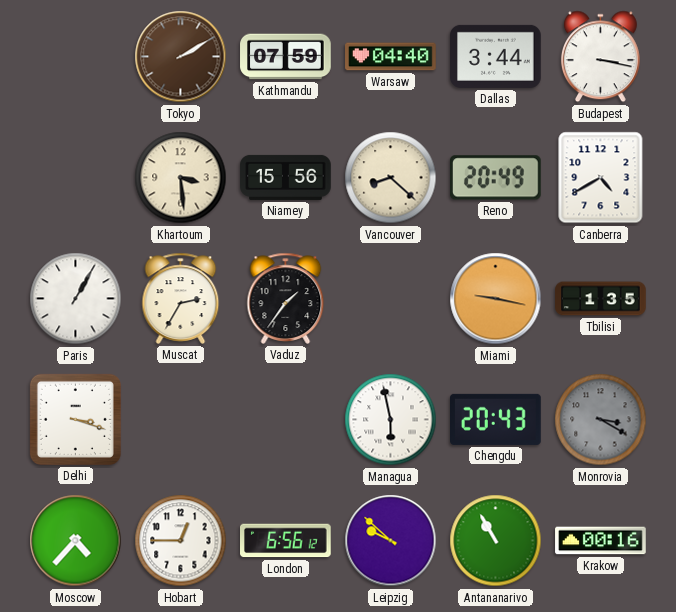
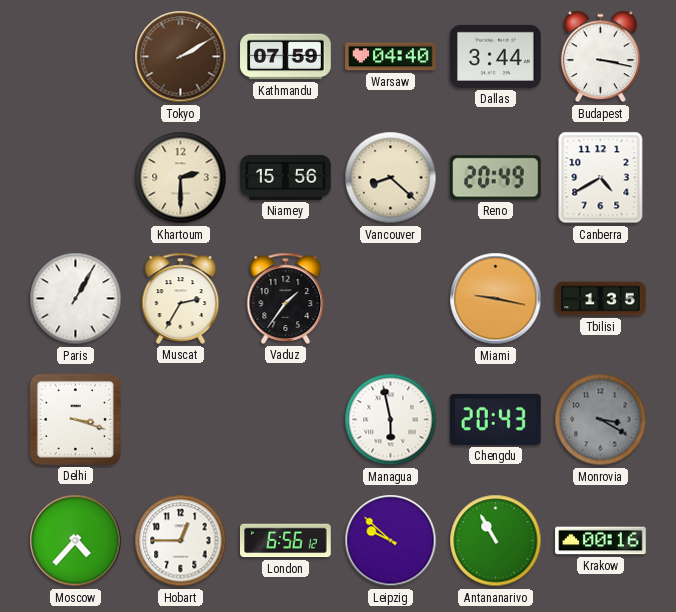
Khartoum: 3:29 -> 2:30 (181, 178)
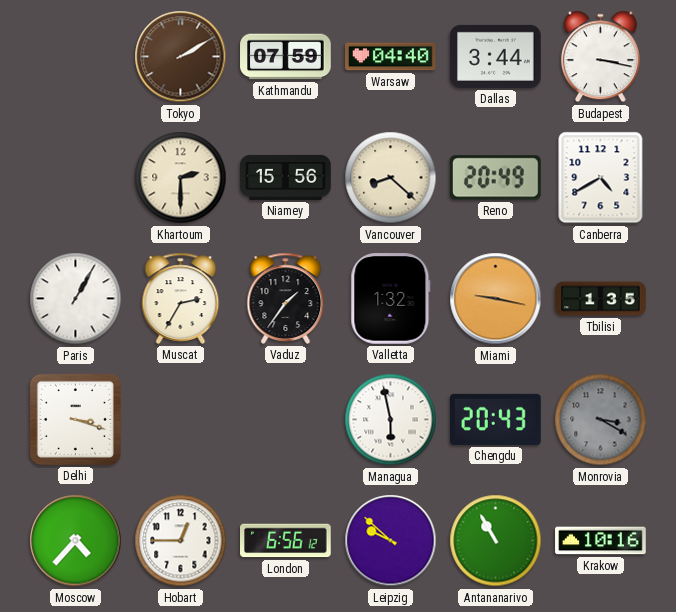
Valletta: none -> 1:32 (391, 299)
Krakow: 00:16 -> 10:16 (601, 541)
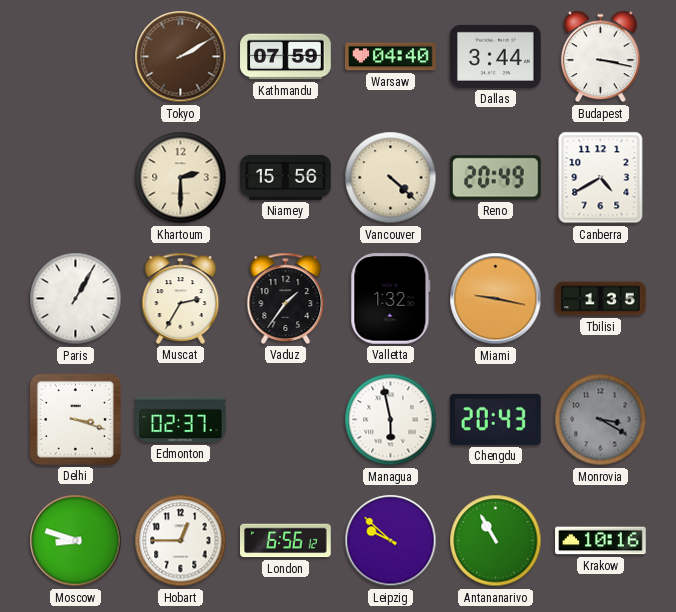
Vancouver: 8:22 -> 4:22 (391, 178)
Edmonton: none -> 02:37 (181, 420)
Moscow: 4:37 -> 8:48 (76, 541)
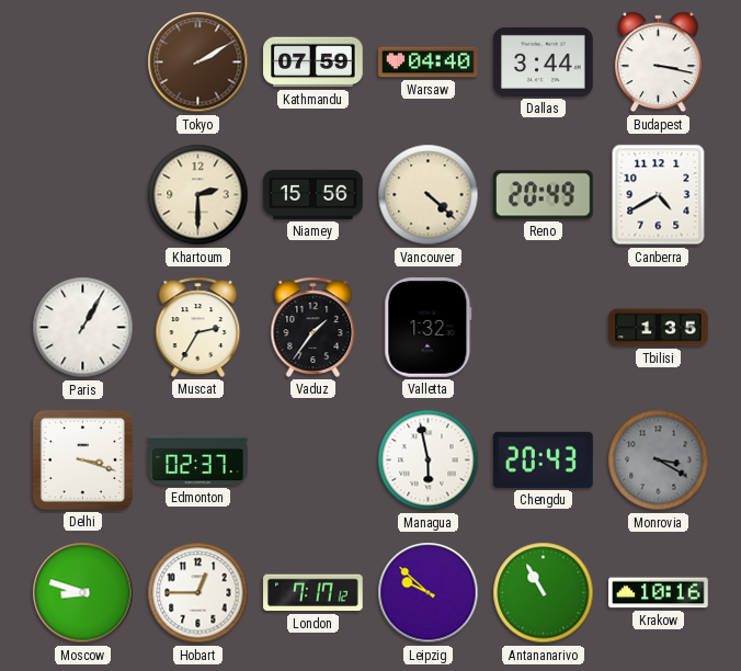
Miami: 9:17 -> none (496, 299)
London: 6:56 -> 7:17 (314, 593)
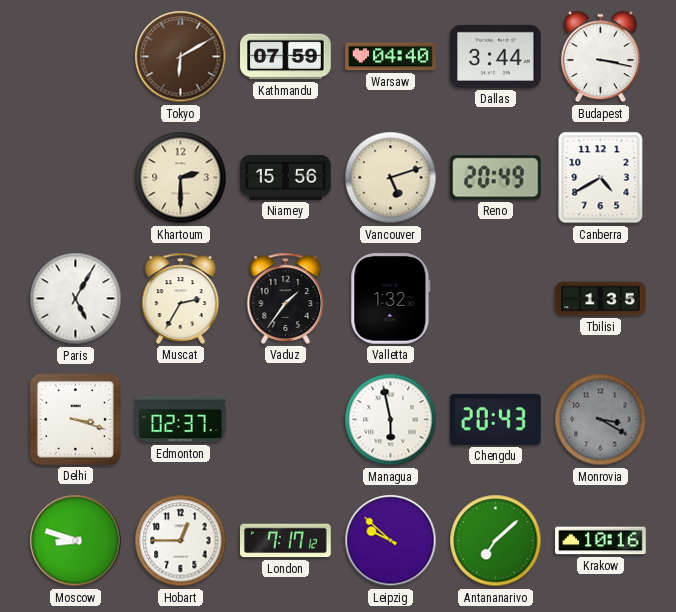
Tokyo: 2:10 -> 6:10 (181, 57)
Vancouver: 4:22 -> 5:12 (391, 178)
Paris: 1:05 -> 5:05 (76, 299)
Antananarivo: 10:55 -> 7:08 (496, 541)
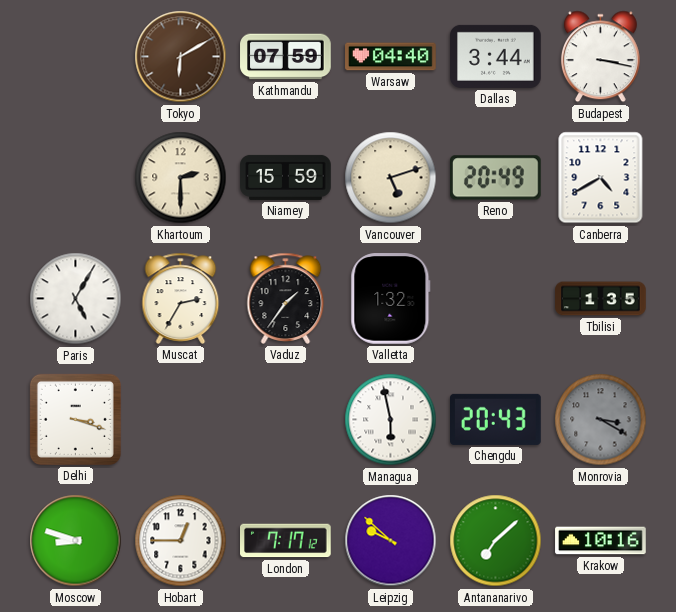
Niamey: 15:56 -> 15:59 (286, 177)
Edmonton: 02:37 -> none (181, 420)
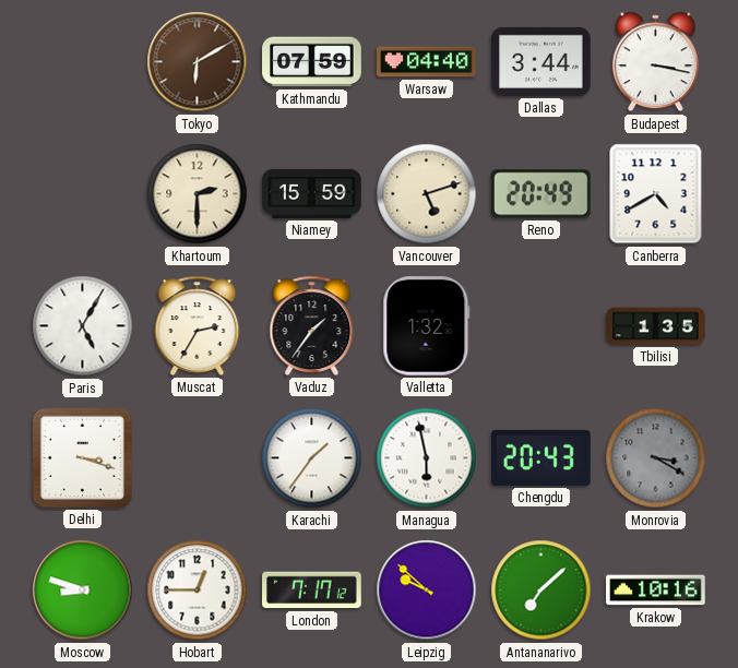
Karachi: none -> 1:36 (312, 458)
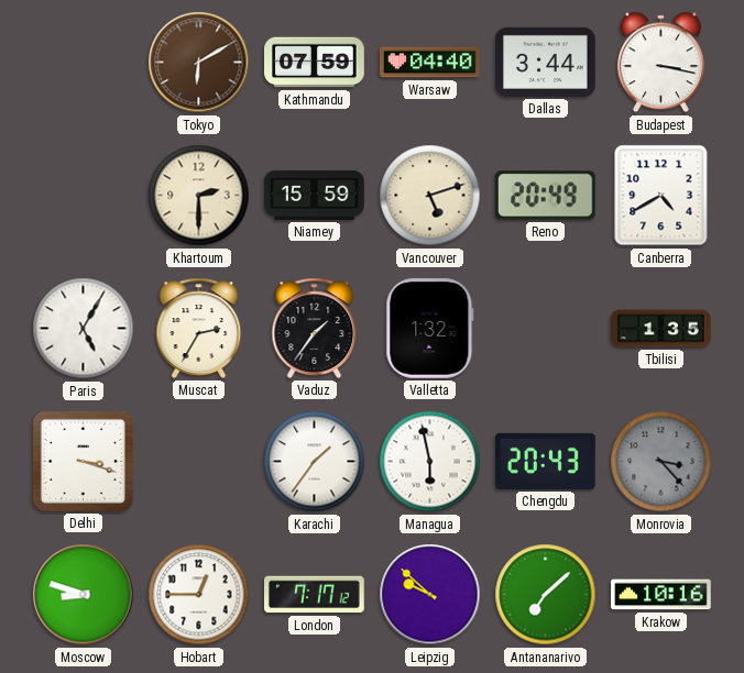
Monrovia: 3:20 -> 3:23 (661, 462)
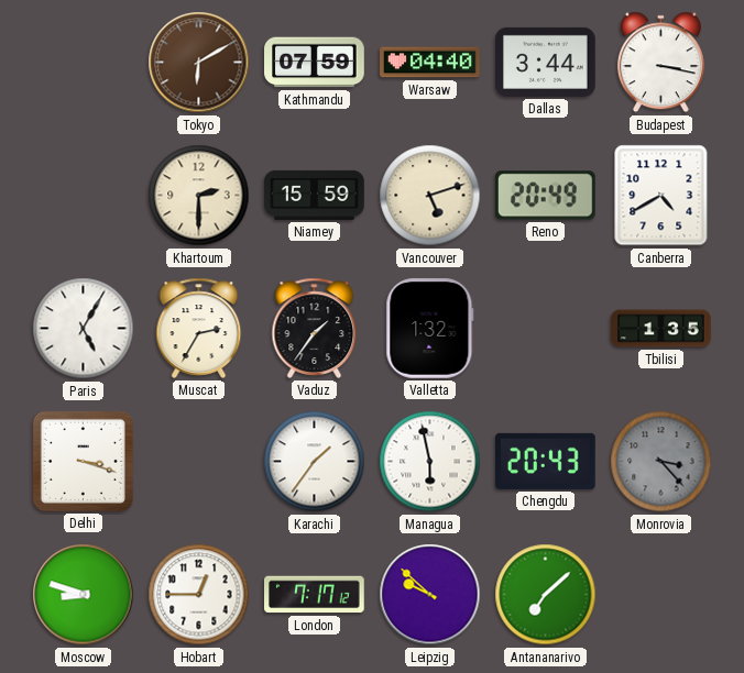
Krakow: 10:16 -> none (661, 595)
